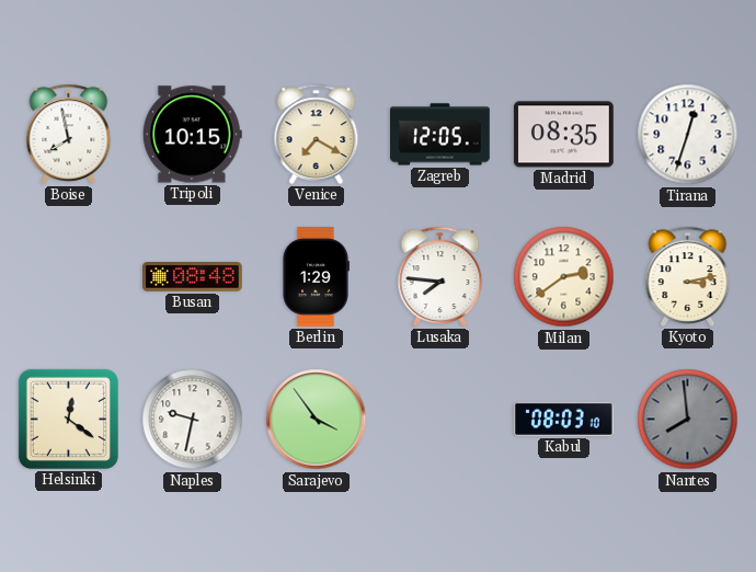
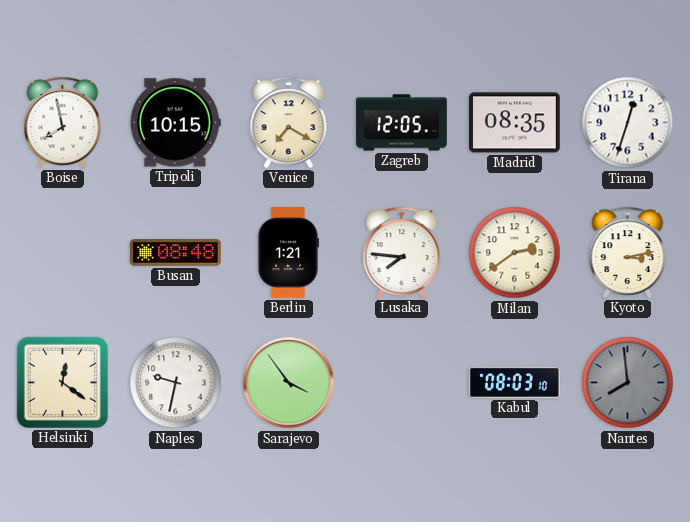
Berlin: 1:29 -> 1:21 (288, 253)
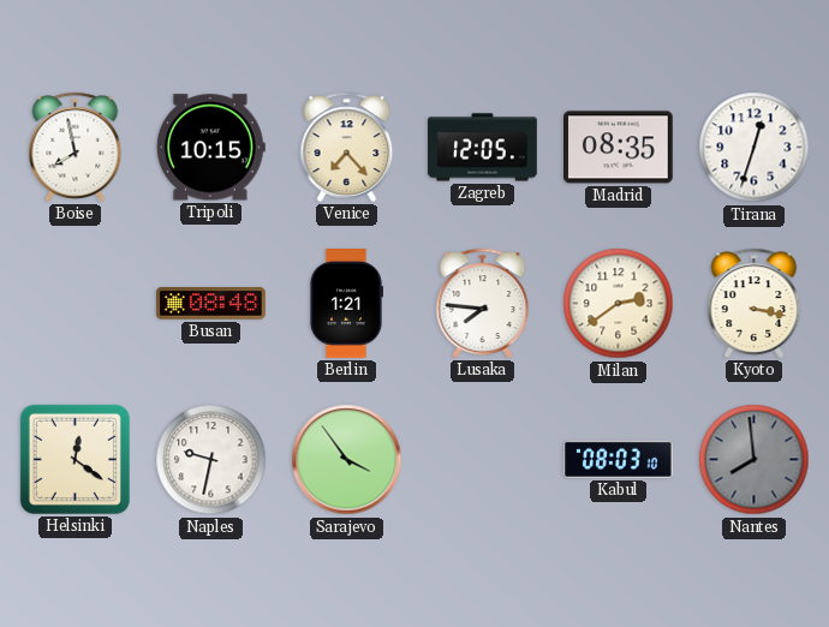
Venice: 7:20 -> 7:23 (347, 147)
Kyoto: 3:13 -> 3:17 (755, 303)
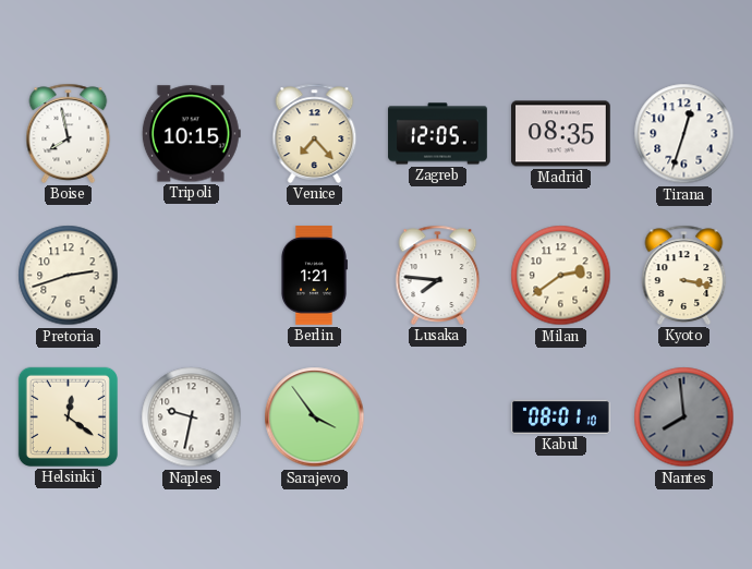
Pretoria: none -> 2:42 (69, 276)
Busan: 08:48 -> none (211, 304)
Kabul: 08:03 -> 08:01 (561, 416)
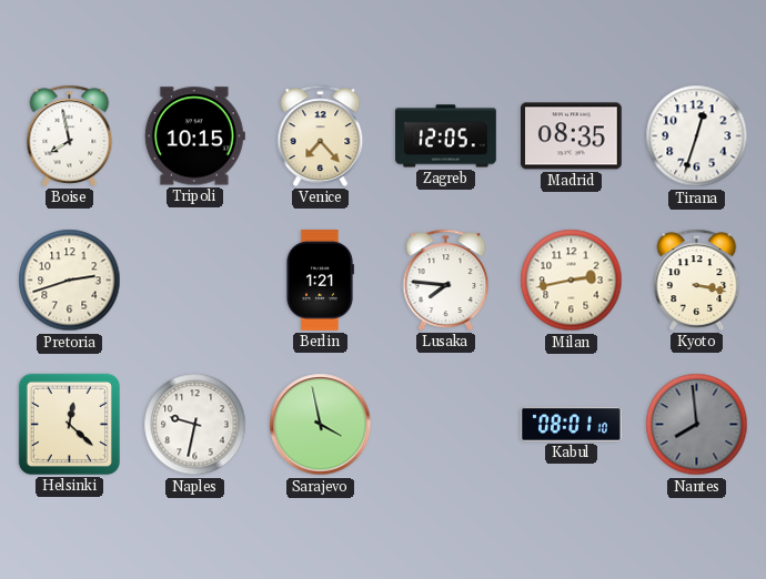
Milan: 2:39 -> 2:43 (572, 281)
Helsinki: 12:21 -> 12:22 (69, 424)
Sarajevo: 3:54 -> 3:58 (321, 425)
